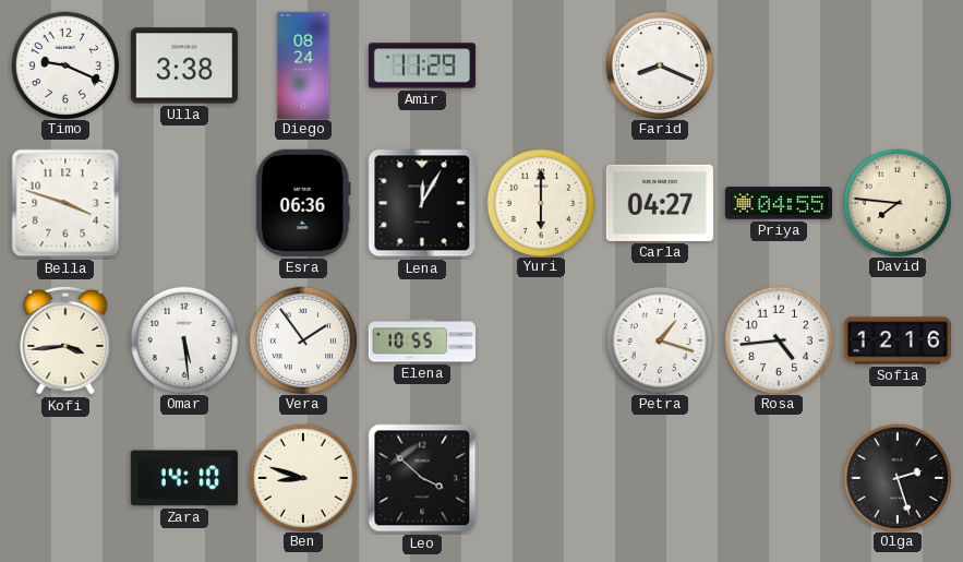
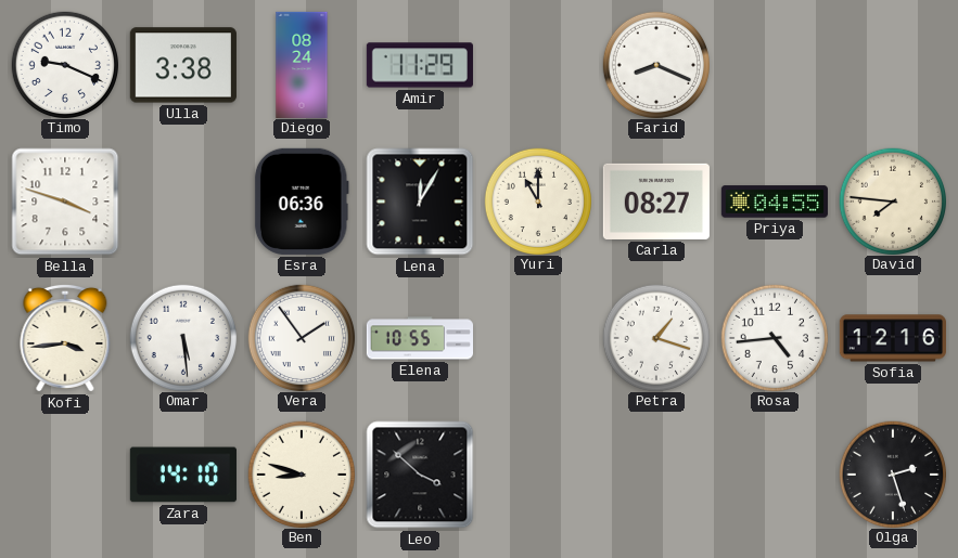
Yuri: 6:00 -> 11:00 (537, 200)
Carla: 04:27 -> 08:27 (656, 202)
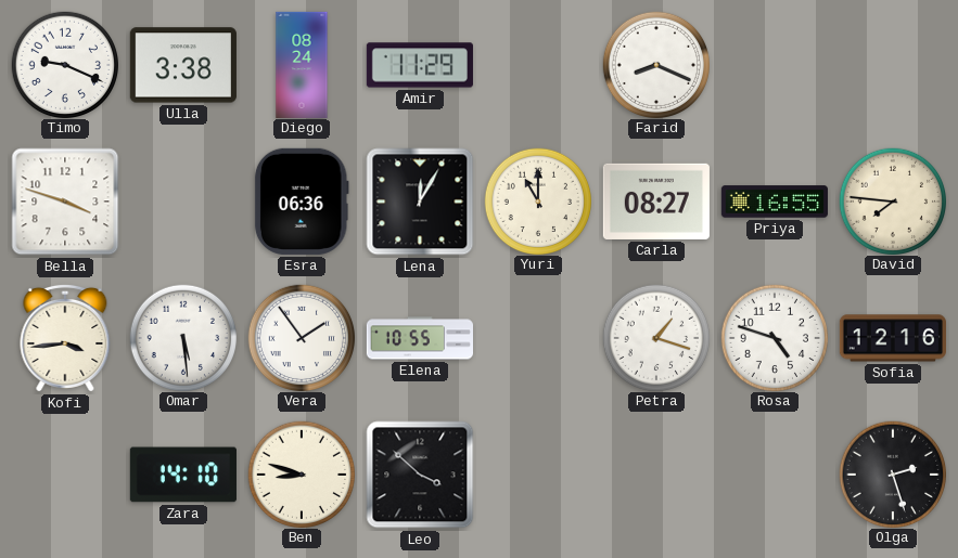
Priya: 04:55 -> 16:55 (775, 202)
Rosa: 4:44 -> 4:48 (774, 337)
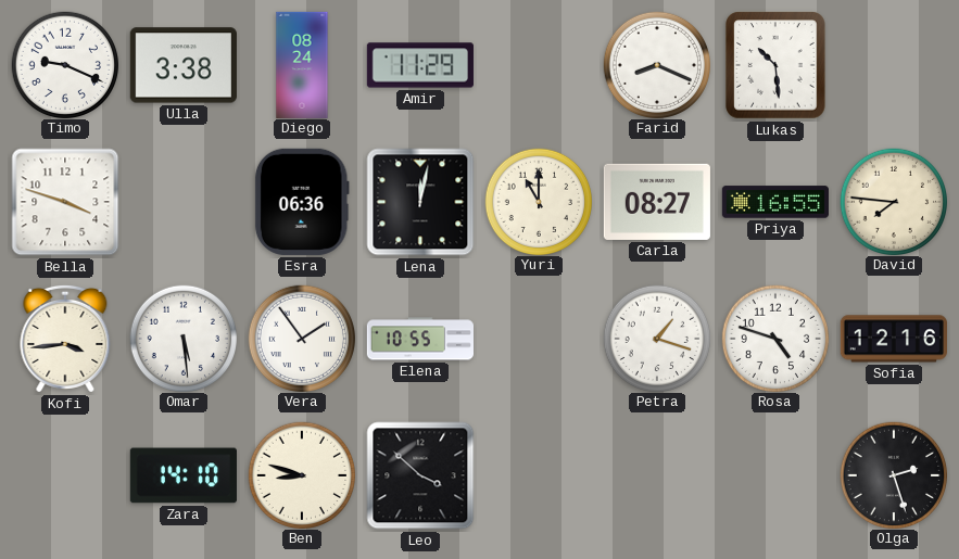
Lukas: none -> 10:29 (775, 65)
Lena: 12:05 -> 12:02 (420, 202)
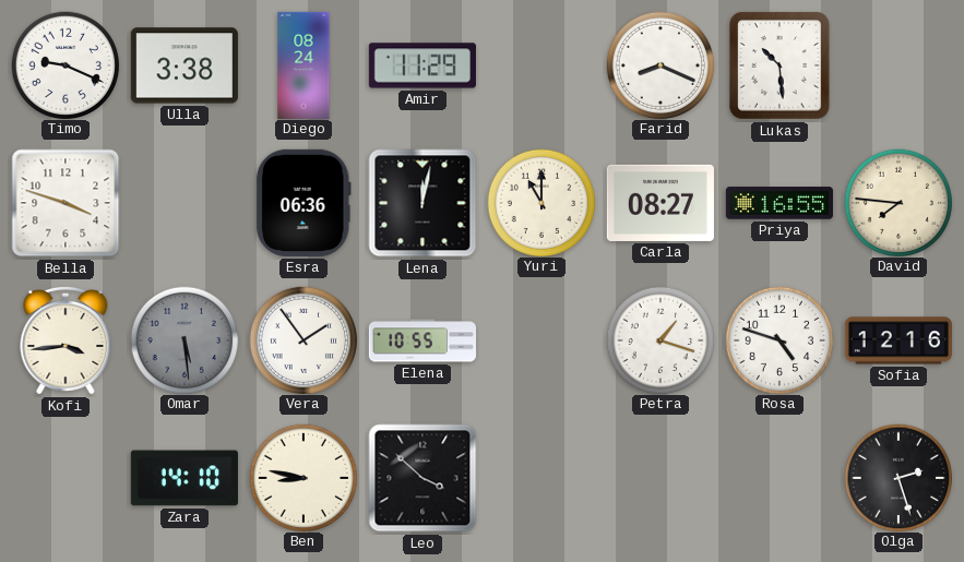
Omar dial: white -> grey (183, 339)
Ben: 8:48 -> 8:47 (302, 477)
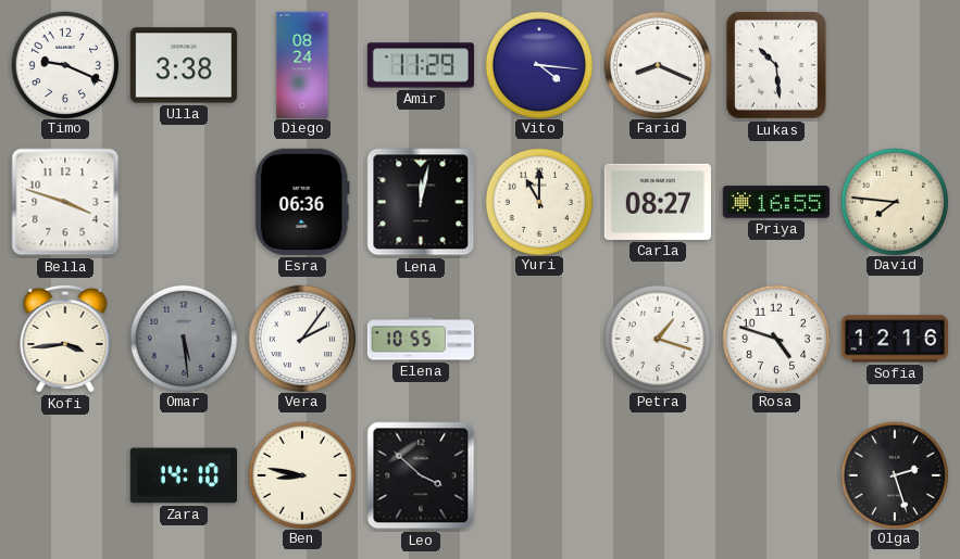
Vito: none -> 4:16 (538, 64)
Vera: 1:54 -> 2:06 (301, 338)
